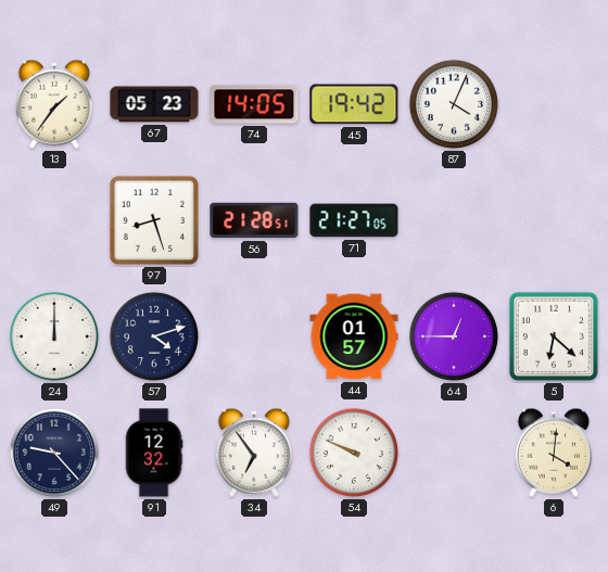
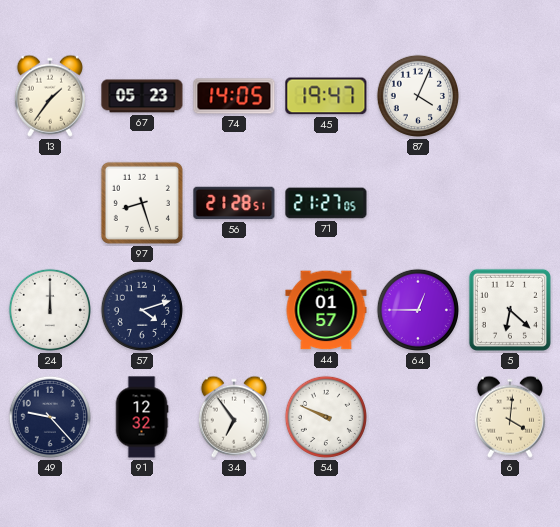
45: 19:42 -> 19:47 (326, 96)
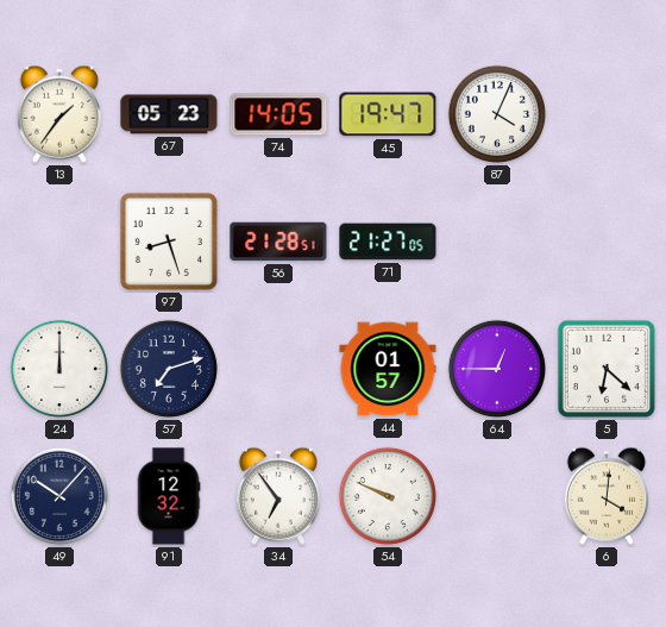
57: 4:12 -> 7:12 (169, 369)
49: 9:23 -> 10:07 (59, 496)
